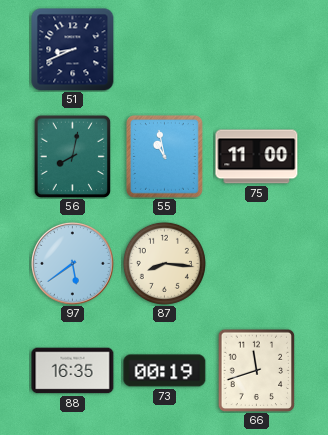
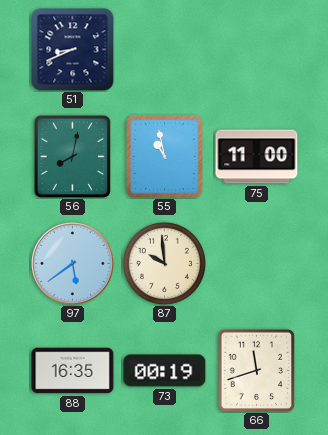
87: 8:16 -> 9:59 (164, 263)
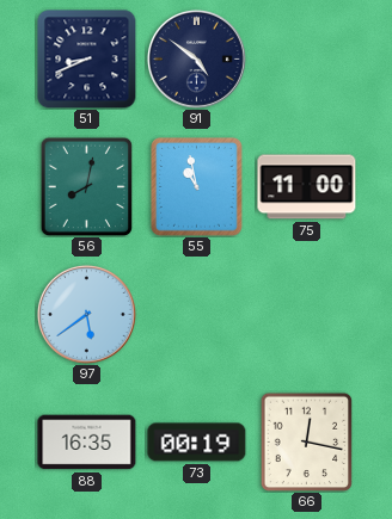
91: none -> 4:51 (196, 58)
87: 9:59 -> none (164, 263)
66: 11:42 -> 12:17 (307, 441)
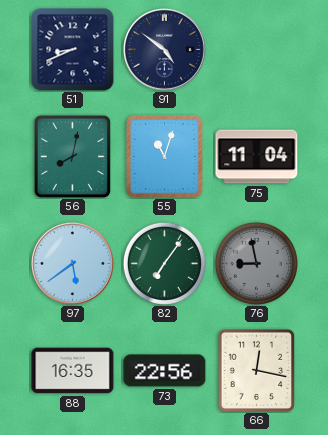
55: 10:58 -> 11:03 (164, 156)
75: 11:00 -> 11:04 (257, 157)
82: none -> 7:06 (164, 263)
76: none -> 8:58 (256, 263)
73: 00:19 -> 22:56 (165, 371)
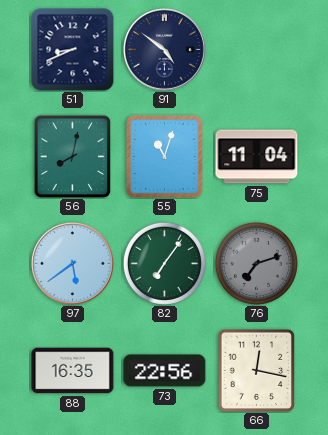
76: 8:58 -> 7:12 (256, 263)
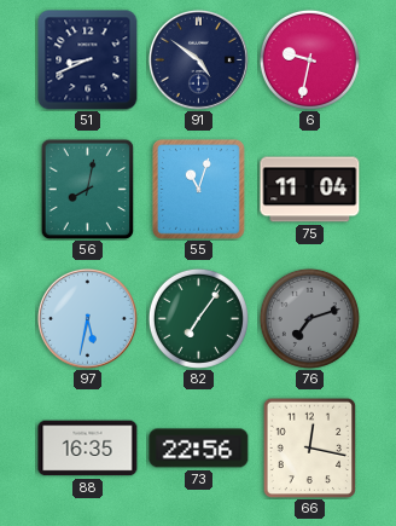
6: none -> 9:32 (309, 59)
97: 5:39 -> 5:32 (87, 318)
